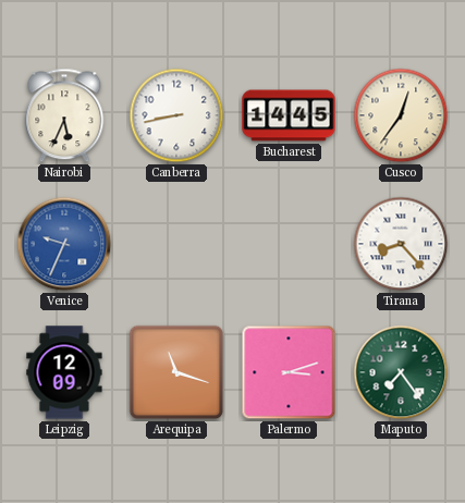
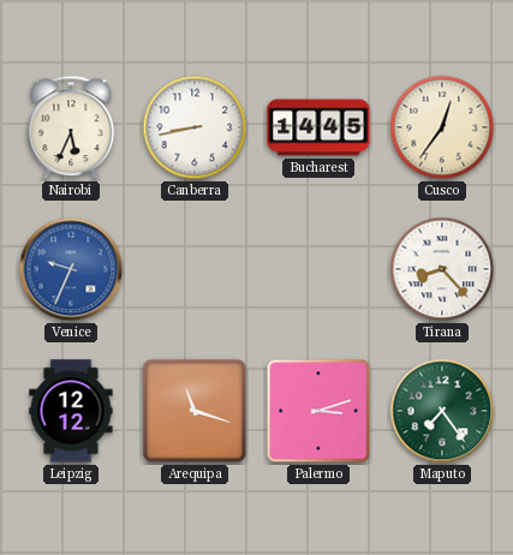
Leipzig: 12:09 -> 12:12 (71, 411)
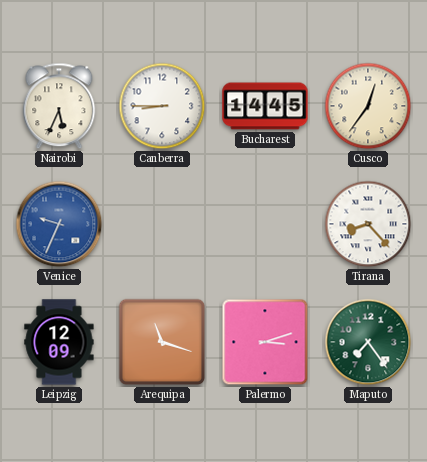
Canberra: 8:43 -> 8:45 (162, 106)
Leipzig: 12:12 -> 12:09 (59, 342)
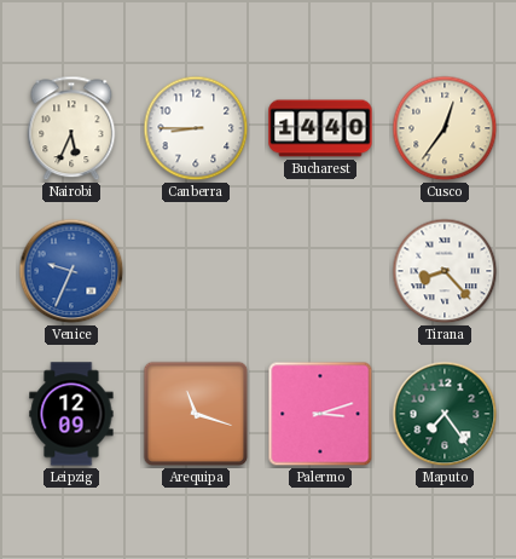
Bucharest: 14:45 -> 14:40 (320, 128)
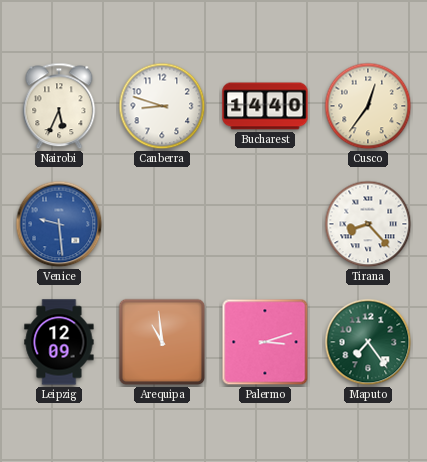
Canberra: 8:45 -> 8:48 (162, 106)
Venice: 9:34 -> 9:29 (59, 224)
Arequipa: 11:18 -> 10:59 (162, 342)
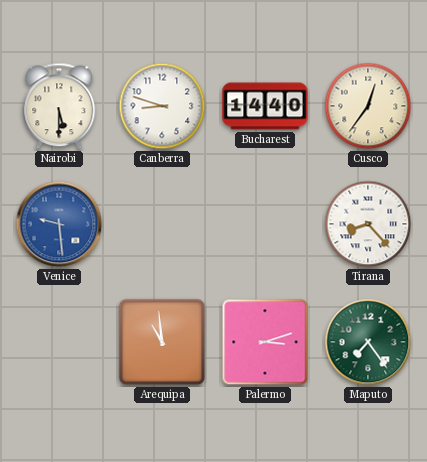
Nairobi: 5:34 -> 5:30 (59, 106)
Leipzig: 12:09 -> none (59, 342)
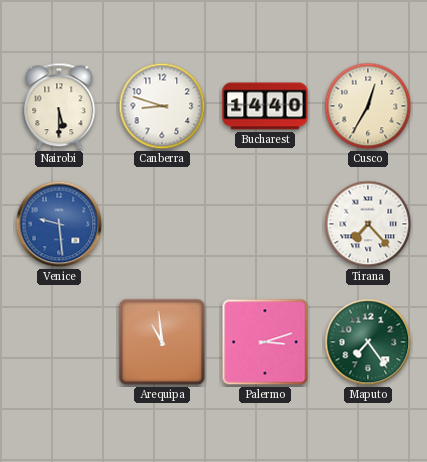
Cusco: 12:36 -> 12:35 (368, 106)
Tirana: 8:23 -> 7:23 (368, 224)
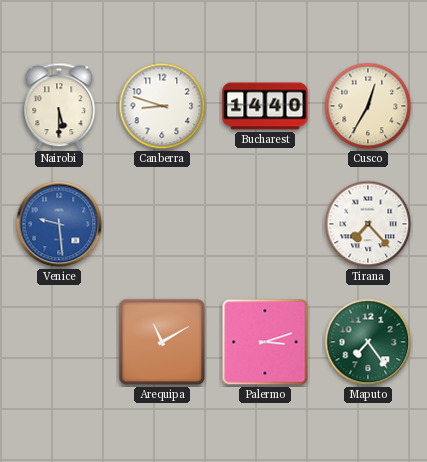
Arequipa: 10:59 -> 11:10 (162, 342)
